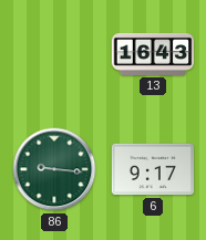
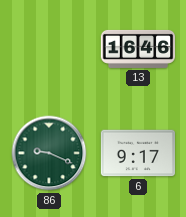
13: 16:43 -> 16:46 (138, 49)
86: 9:16 -> 9:19 (49, 153)
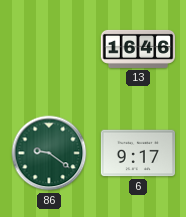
86: 9:19 -> 9:21 (49, 153)
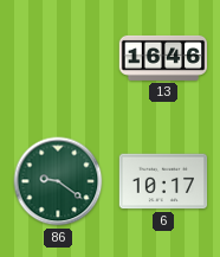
6: 9:17 -> 10:17 (163, 181)
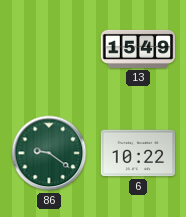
13: 16:46 -> 15:49 (138, 49)
6: 10:17 -> 10:22 (138, 153)
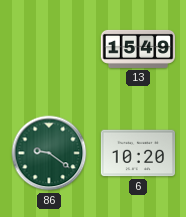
6: 10:22 -> 10:20 (138, 153)
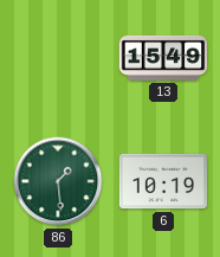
86: 9:21 -> 1:29 (58, 181)
6: 10:20 -> 10:19 (163, 181)
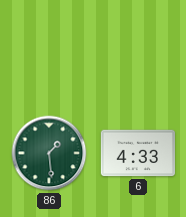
13: 15:49 -> none (163, 58)
6: 10:19 -> 4:33 (138, 153)
